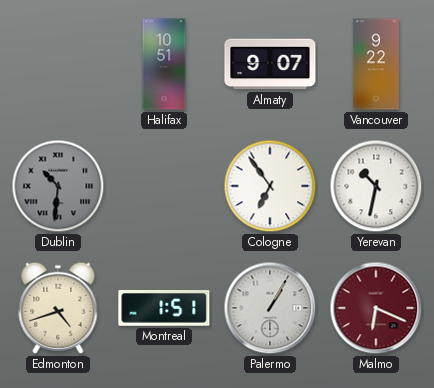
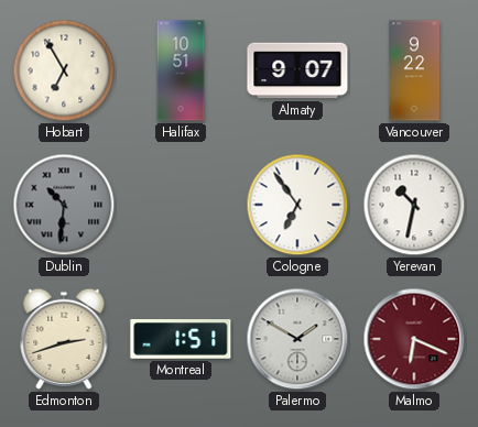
Hobart: none -> 6:55 (64, 70)
Edmonton: 4:42 -> 2:42 (64, 339)
Palermo: 1:05 -> 1:50 (297, 339)
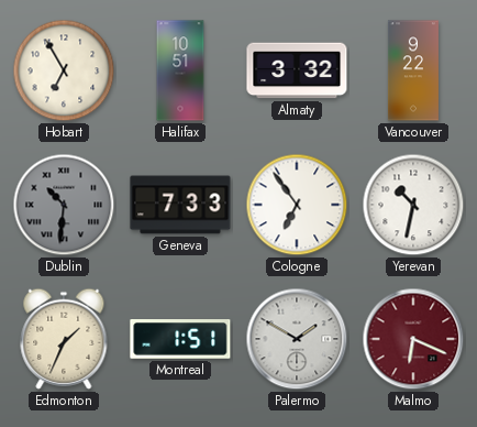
Almaty: 9:07 -> 3:32 (297, 70)
Geneva: none -> 7:33 (180, 205)
Edmonton: 2:42 -> 1:34 (64, 339)
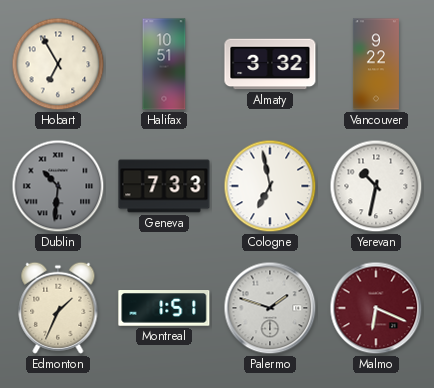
Cologne: 6:54 -> 6:58 (270, 186)
Palermo: 1:50 -> 1:48 (270, 308)
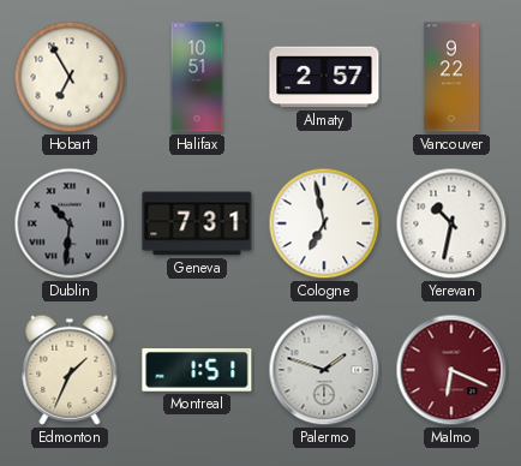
Almaty: 3:32 -> 2:57 (324, 77)
Geneva: 7:33 -> 7:31 (197, 223)
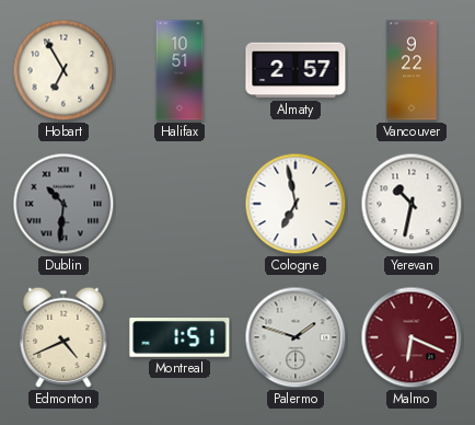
Geneva: 7:31 -> none (197, 223)
Edmonton: 1:34 -> 4:41 (63, 337)
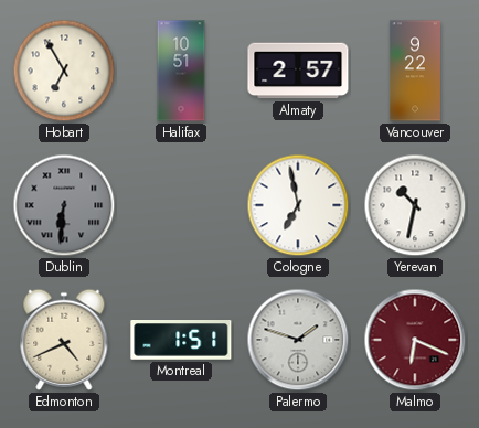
Dublin: 10:31 -> 6:31 (64, 205)
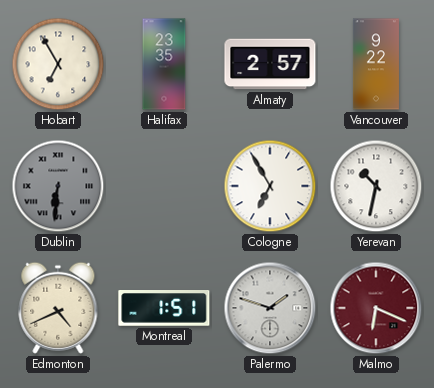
Halifax: 10:51 -> 23:35 (164, 64)
Cologne: 6:58 -> 6:55 (270, 186)
